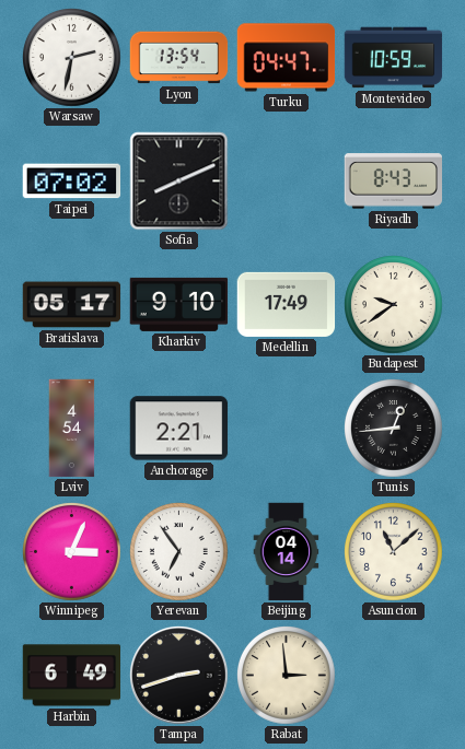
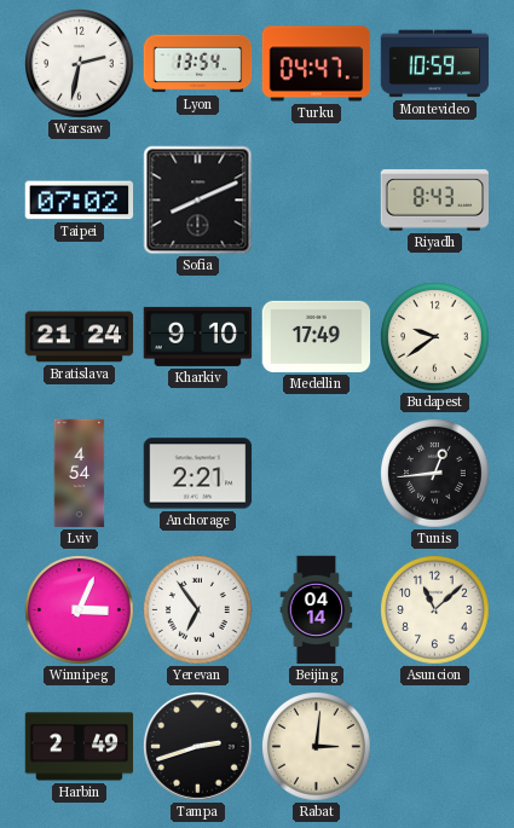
Bratislava: 05:17 -> 21:24 (80, 337)
Harbin: 6:49 -> 2:49 (80, 747)
Rabat: 2:59 -> 3:01 (317, 747)
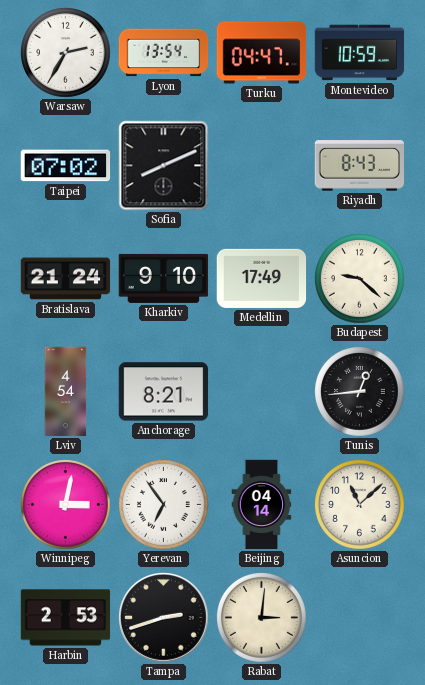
Warsaw: 2:32 -> 2:35 (66, 53)
Budapest: 9:39 -> 9:22 (360, 279)
Anchorage: 2:21 -> 8:21 (164, 392)
Winnipeg: 3:04 -> 3:02 (66, 505)
Harbin: 2:49 -> 2:53 (66, 618)
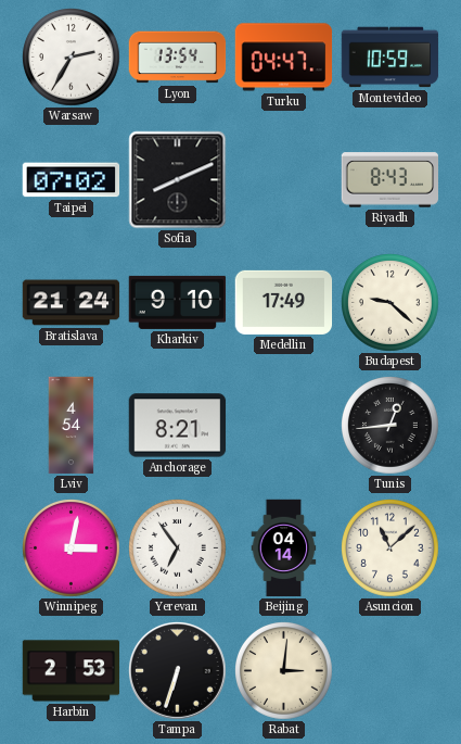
Tampa: 2:42 -> 6:33 (178, 671)
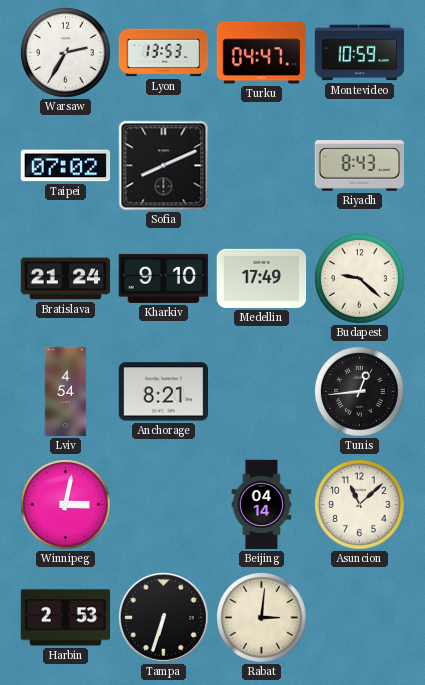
Lyon: 13:54 -> 13:53 (164, 53)
Yerevan: 6:54 -> none (178, 548)
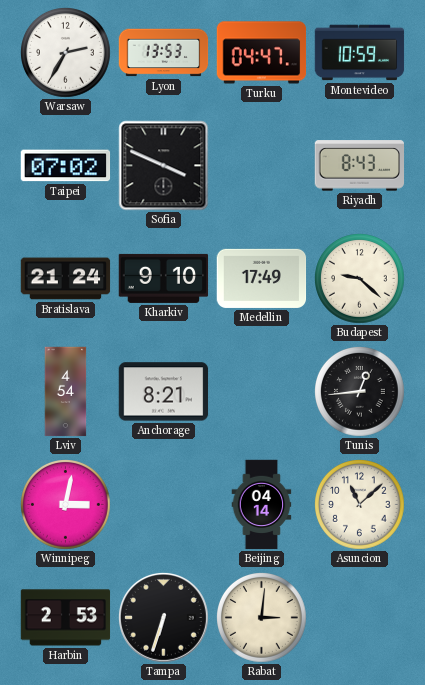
Sofia: 8:11 -> 3:49 (164, 166)
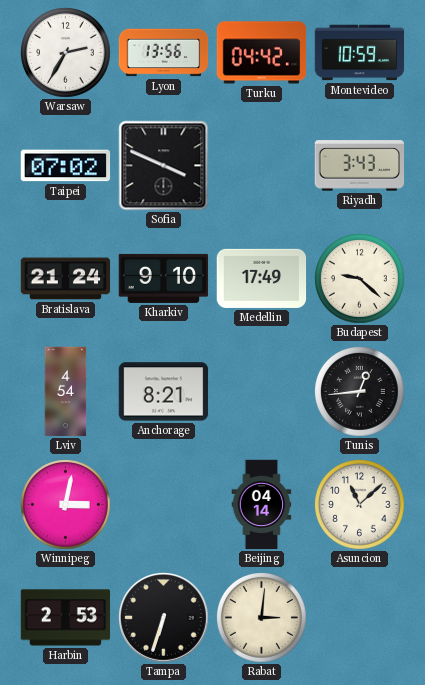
Lyon: 13:53 -> 13:56 (164, 53)
Turku: 04:47 -> 04:42 (262, 53)
Riyadh: 8:43 -> 3:43 (360, 166)
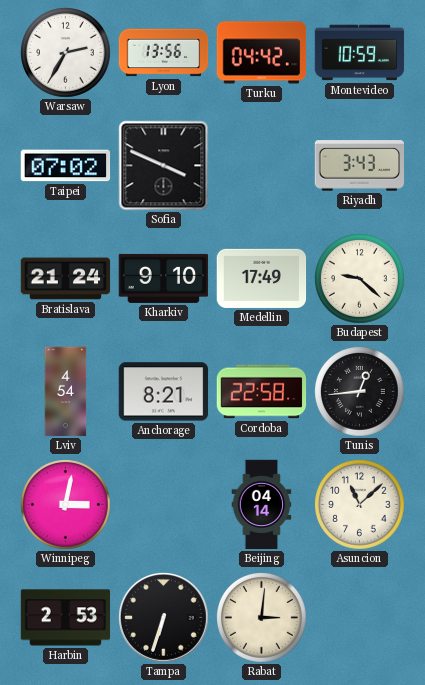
Cordoba: none -> 22:58 (262, 392)
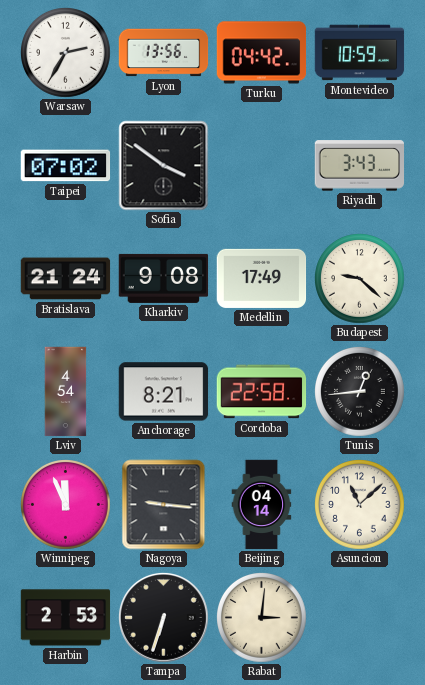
Sofia: 3:49 -> 3:51 (164, 166)
Kharkiv: 9:10 -> 9:08 (164, 278)
Winnipeg: 3:02 -> 11:56 (66, 505)
Nagoya: none -> 9:16 (164, 505)
